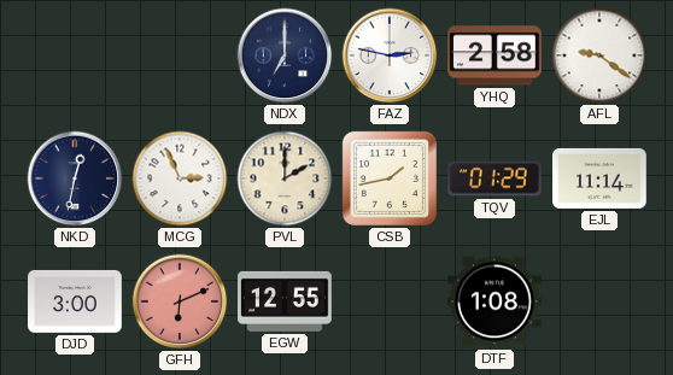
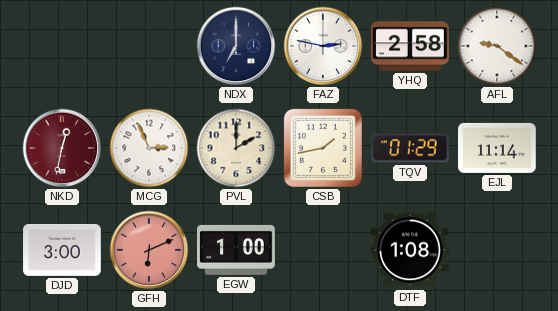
NKD dial: navy -> burgundy (62, 148)
EGW: 12:55 -> 1:00 (237, 250)
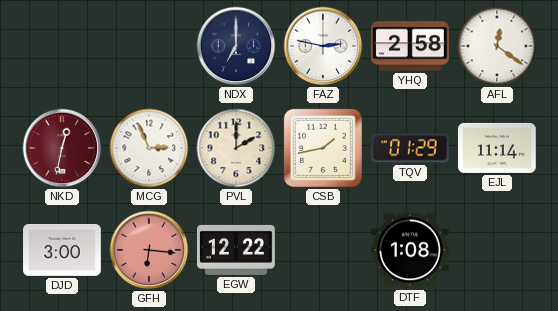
AFL: 9:21 -> 12:21 (497, 46)
GFH: 6:11 -> 6:16 (149, 250)
EGW: 1:00 -> 12:22 (237, 250)
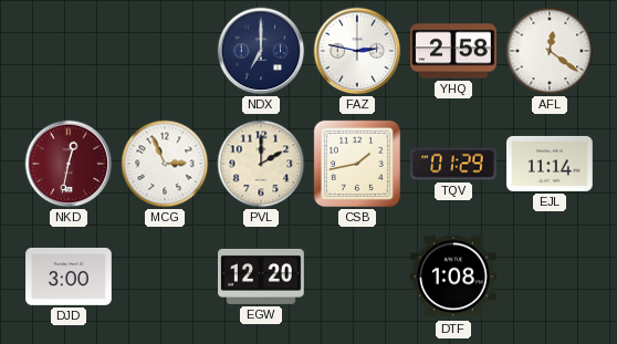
GFH: 6:16 -> none (149, 250)
EGW: 12:22 -> 12:20 (262, 277)
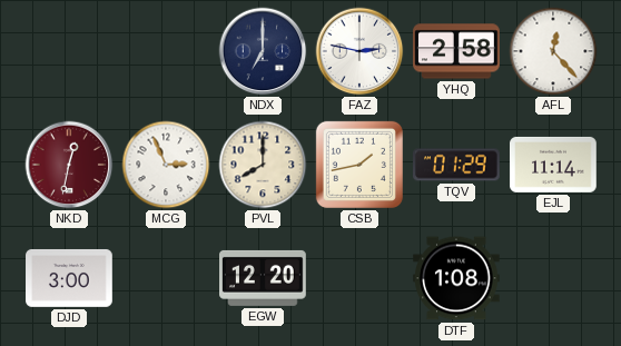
AFL: 12:21 -> 12:23 (553, 51)
PVL: 2:00 -> 8:00 (263, 165)
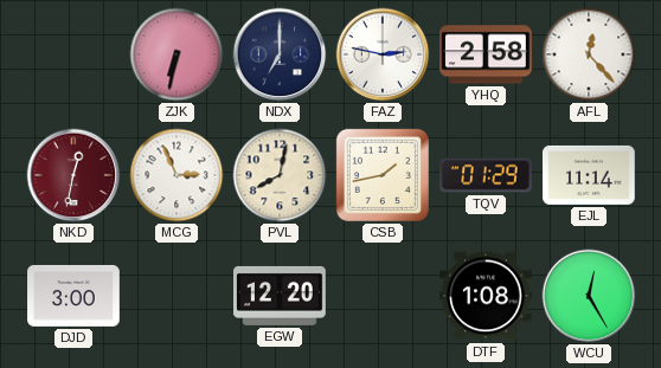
ZJK: none -> 6:32 (177, 54)
PVL: 8:00 -> 8:02 (280, 175)
WCU: none -> 12:25 (589, 296)
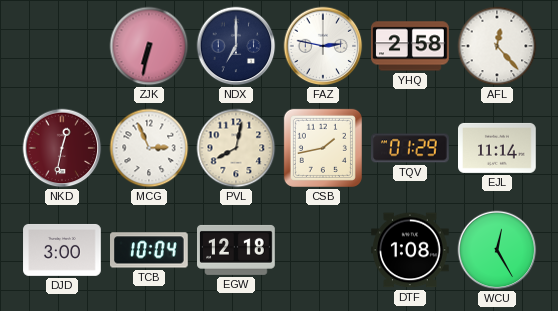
TCB: none -> 10:04 (150, 250)
EGW: 12:20 -> 12:18 (237, 250)
